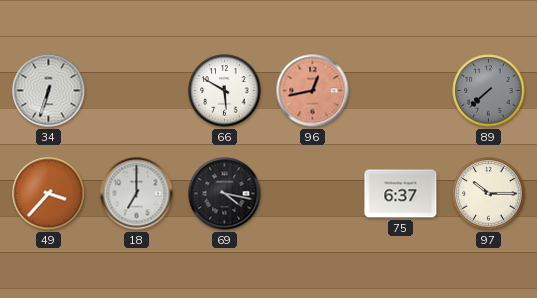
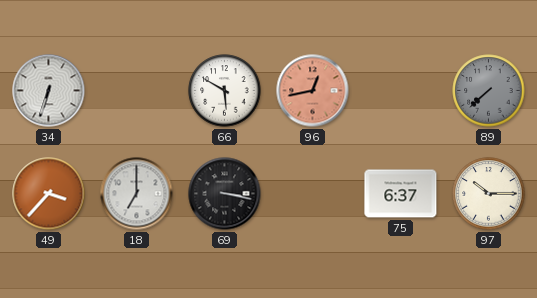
69: 4:17 -> 3:17 (225, 194)
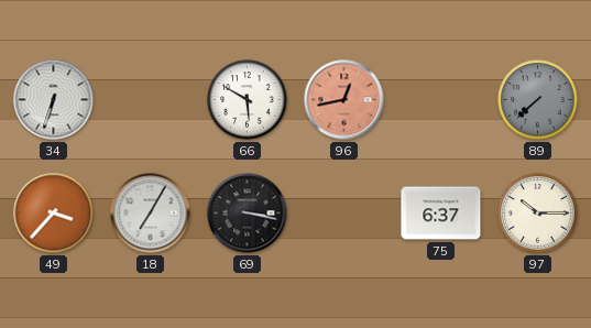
18: 7:00 -> 7:05 (151, 214)
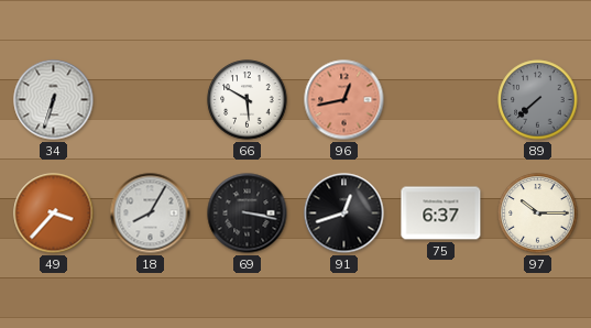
18: 7:05 -> 8:05 (151, 214)
91: none -> 12:42 (344, 214)
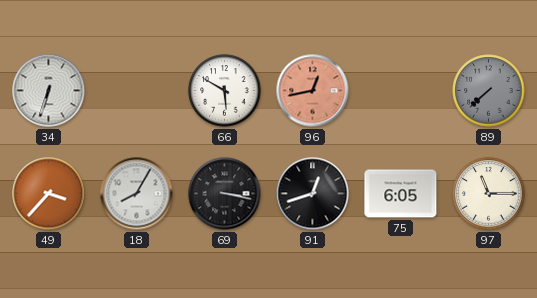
75: 6:37 -> 6:05 (401, 194)
97: 10:15 -> 11:15 (489, 194)
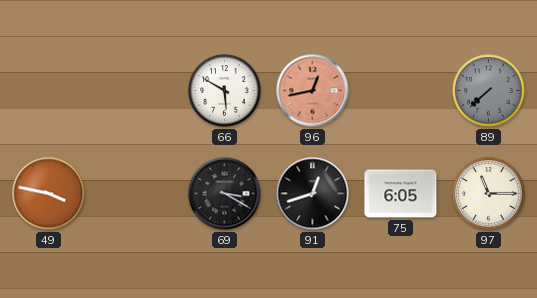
34: 6:33 -> none (49, 91)
49: 3:37 -> 3:47 (49, 194)
18: 8:05 -> none (137, 194)
69: 3:17 -> 3:20 (225, 194)
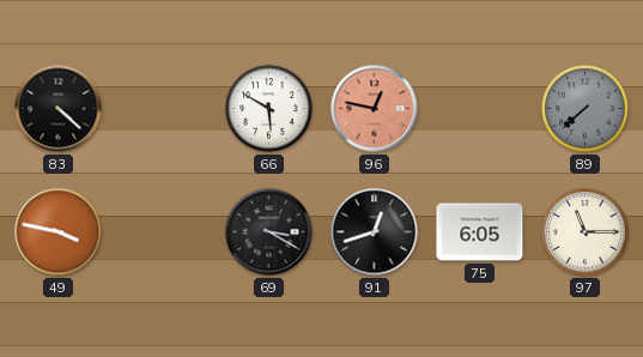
83: none -> 4:22 (59, 109)
96: 12:43 -> 12:47 (375, 109)
